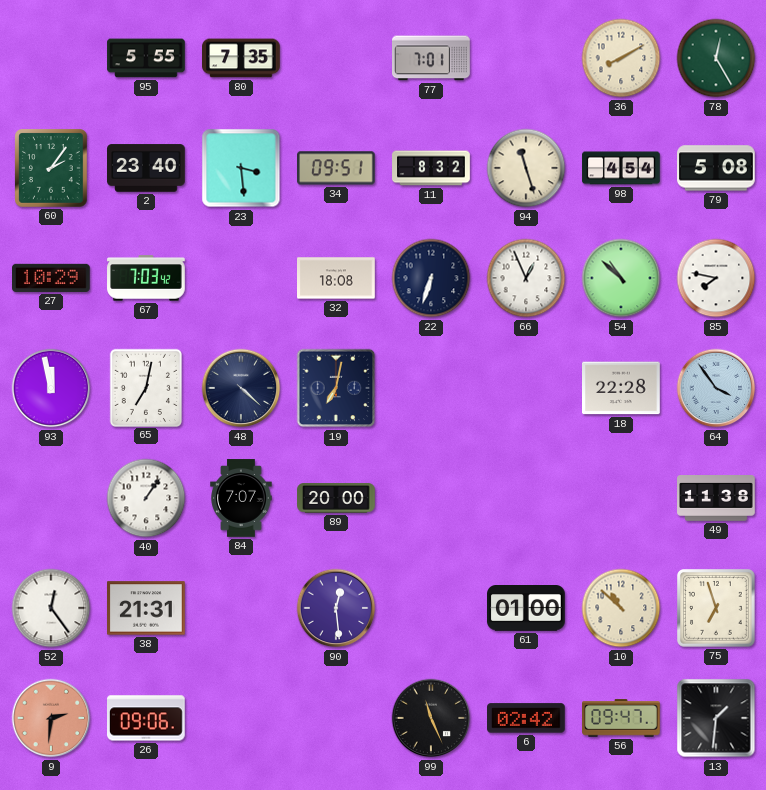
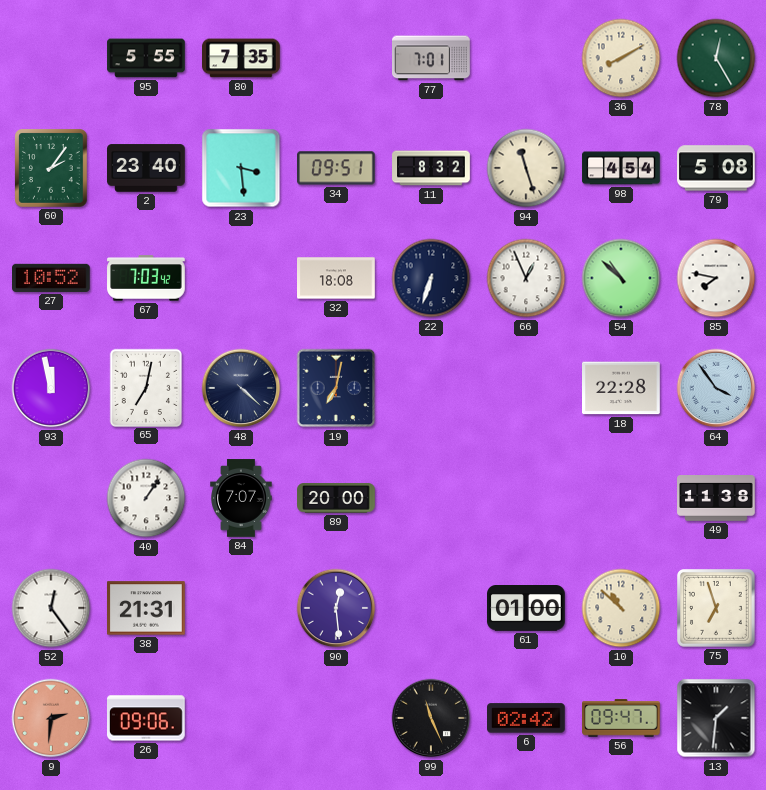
27: 10:29 -> 10:52 (52, 278)
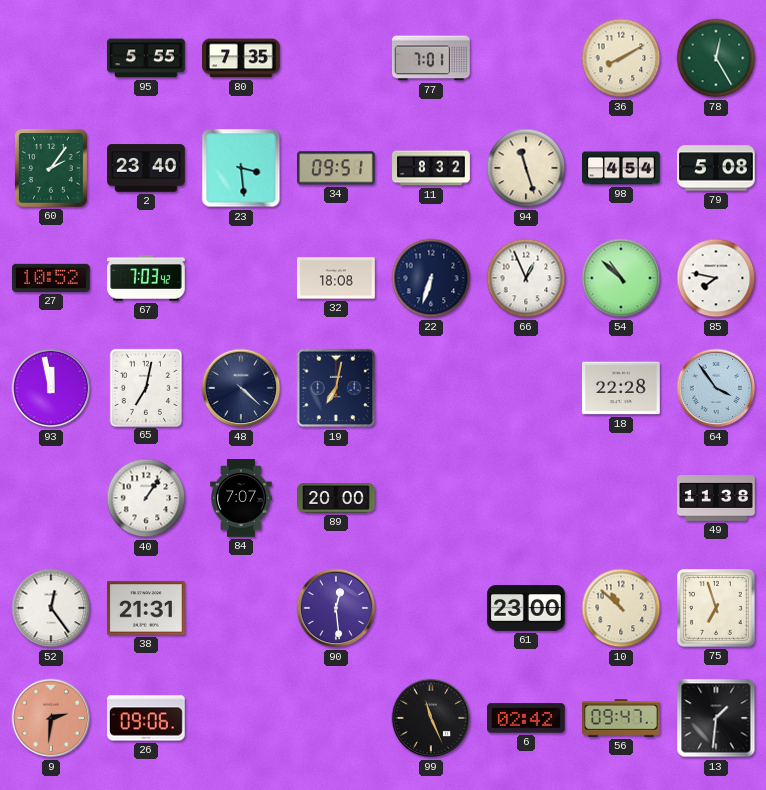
61: 01:00 -> 23:00 (527, 609)
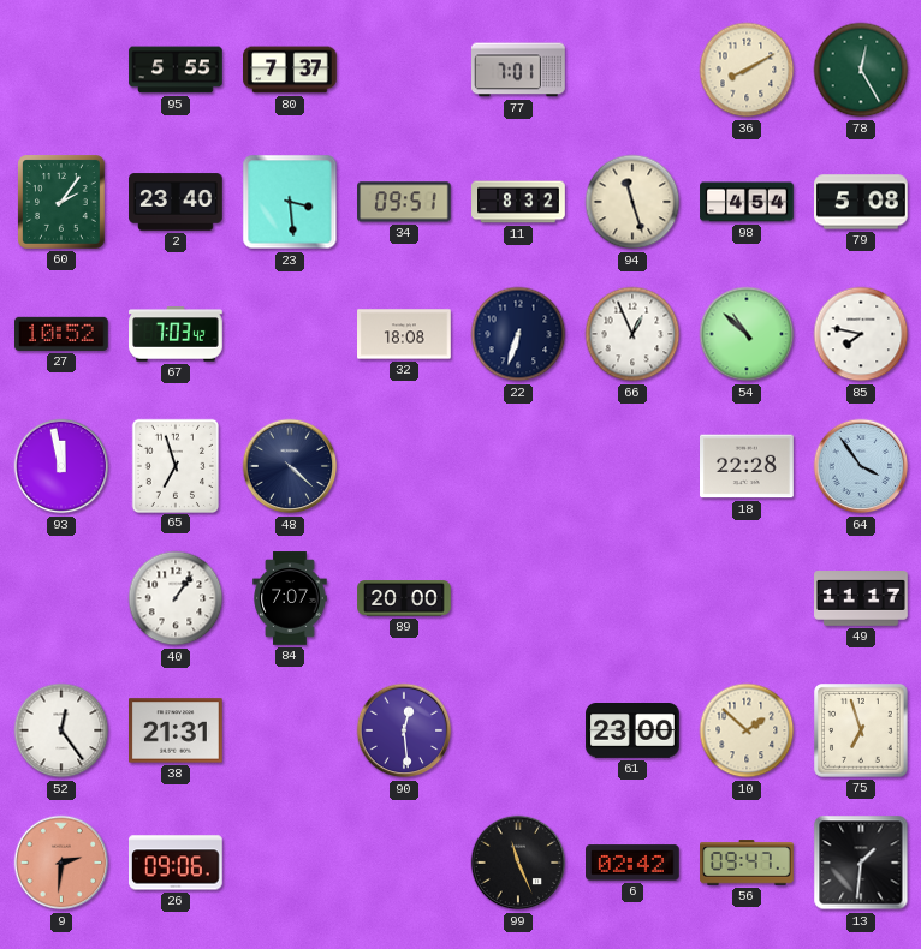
80: 7:35 -> 7:37 (291, 70)
65: 7:02 -> 6:57 (174, 465)
19: 7:02 -> none (336, 388)
49: 11:38 -> 11:17 (861, 599)
10: 10:52 -> 1:52 (747, 730)
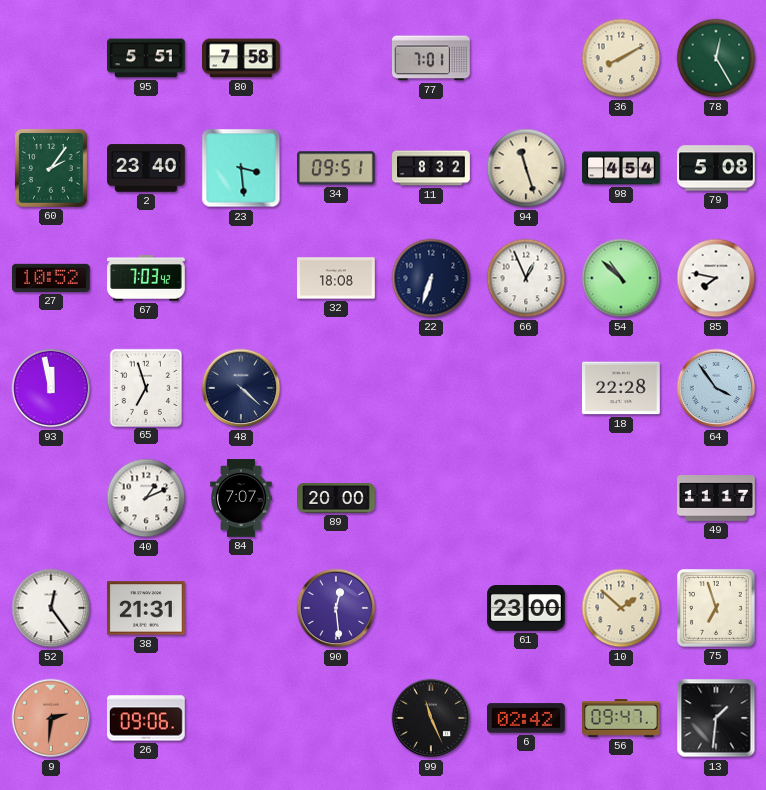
95: 5:55 -> 5:51 (146, 58)
80: 7:37 -> 7:58 (242, 58)
40: 1:06 -> 1:11 (146, 498)
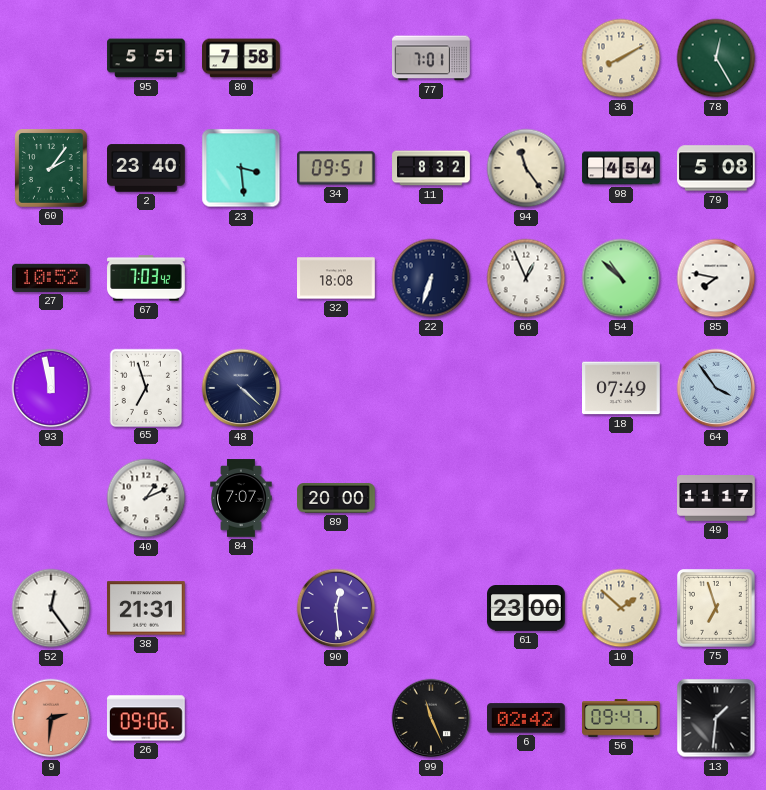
94: 11:27 -> 11:24 (526, 168)
18: 22:28 -> 07:49 (622, 388)
